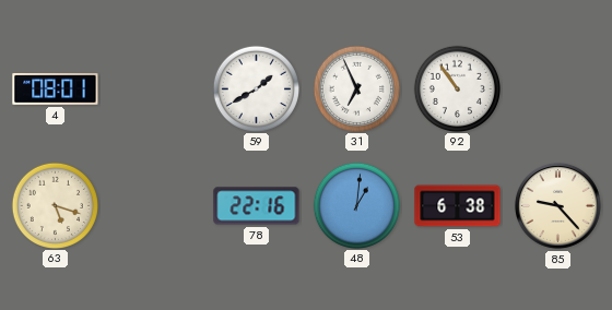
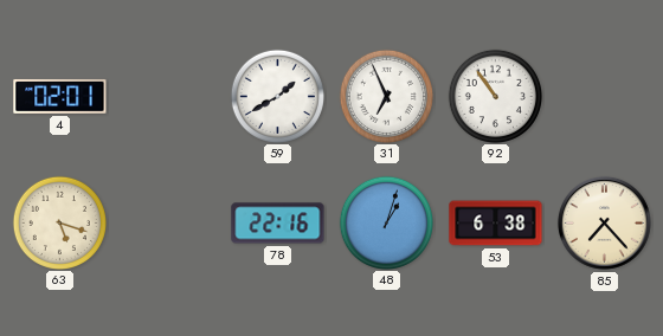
4: 08:01 -> 02:01 (60, 96)
48: 1:01 -> 1:03 (386, 222)
85: 9:23 -> 7:23 (604, 222)
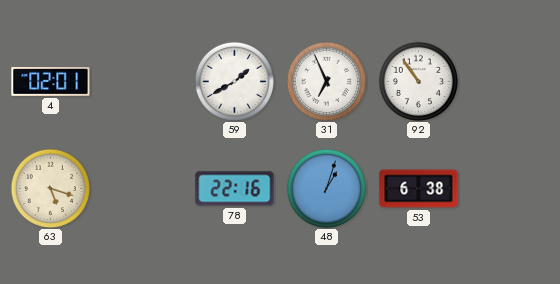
85: 7:23 -> none (604, 222)
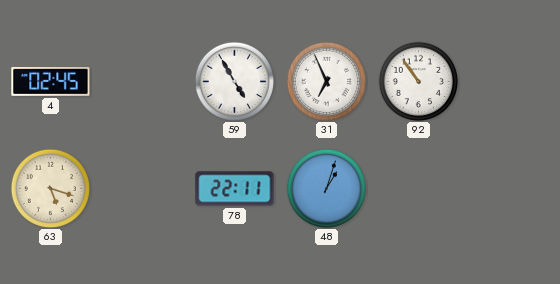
4: 02:01 -> 02:45 (51, 81)
59: 1:40 -> 4:55 (234, 81)
78: 22:16 -> 22:11 (235, 189)
53: 6:38 -> none (419, 189)
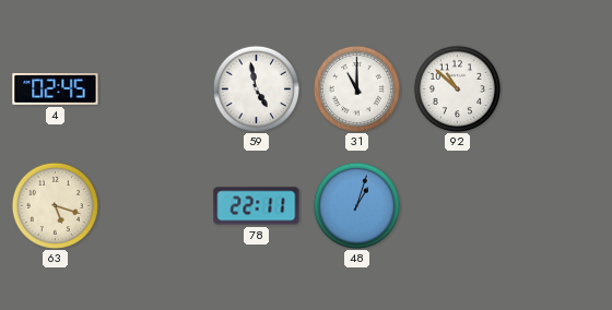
59: 4:55 -> 4:58 (256, 88)
31: 6:56 -> 11:00 (356, 88)
92: 10:54 -> 10:52 (457, 88)
